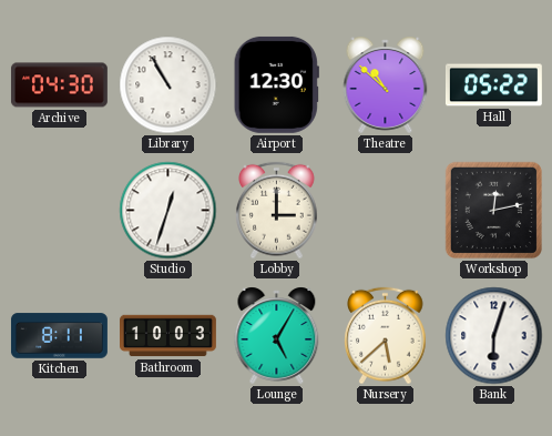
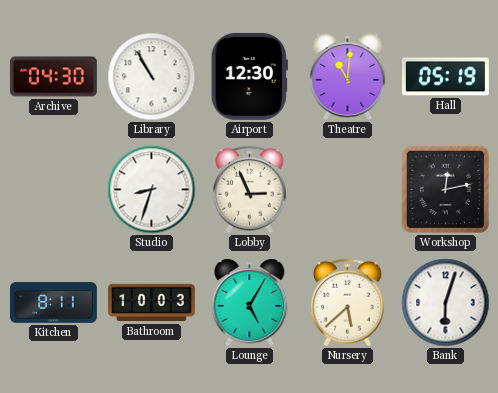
Theatre: 10:52 -> 11:01 (348, 76)
Hall: 05:22 -> 05:19 (445, 77)
Studio: 12:33 -> 8:33 (152, 190)
Lobby: 3:00 -> 2:56 (250, 190)
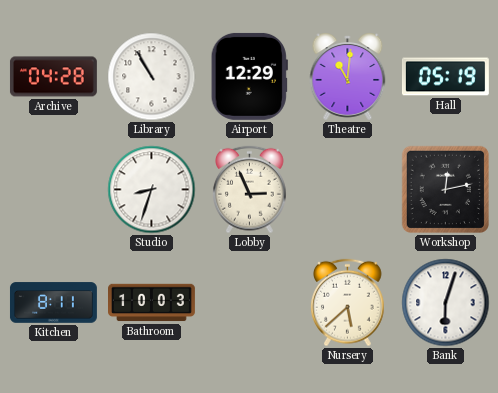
Archive: 04:30 -> 04:28 (53, 77)
Airport: 12:30 -> 12:29 (249, 76)
Lounge: 5:05 -> none (250, 302)
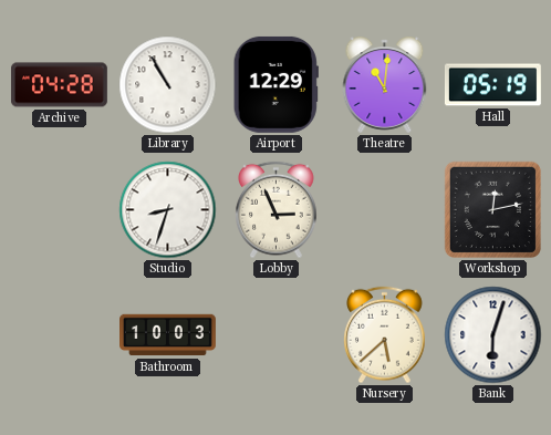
Kitchen: 8:11 -> none (54, 303)
